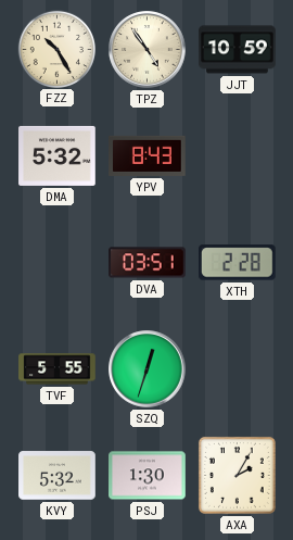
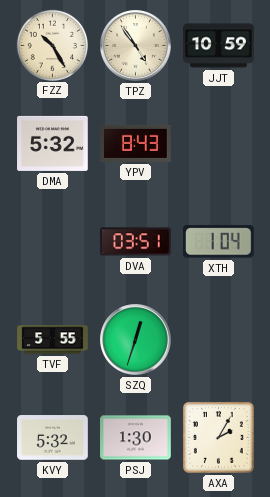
XTH: 2:28 -> 1:04 (219, 242)
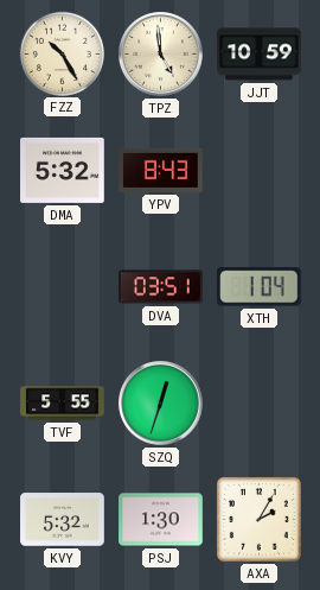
TPZ: 4:54 -> 4:59 (161, 55)
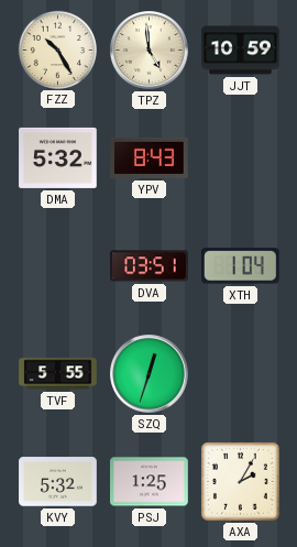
PSJ: 1:30 -> 1:25 (150, 482)
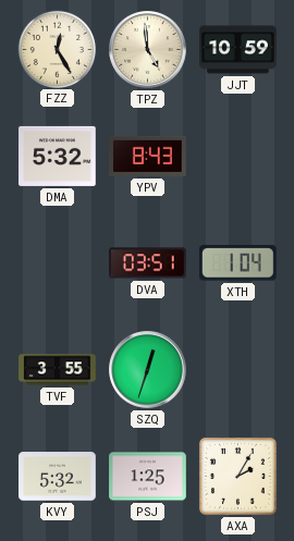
FZZ: 10:25 -> 12:25 (57, 49)
TVF: 5:55 -> 3:55 (58, 370)
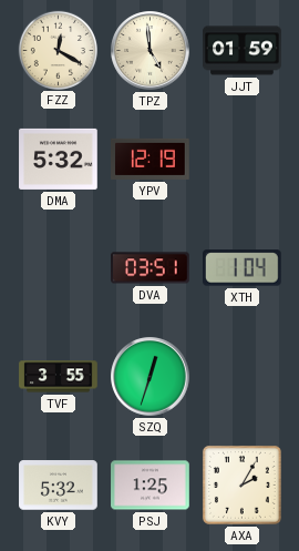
FZZ: 12:25 -> 12:20 (58, 50)
JJT: 10:59 -> 01:59 (243, 51)
YPV: 8:43 -> 12:19 (151, 159)
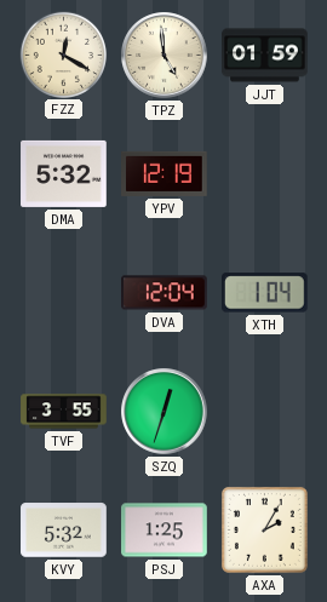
DVA: 03:51 -> 12:04 (165, 293)
